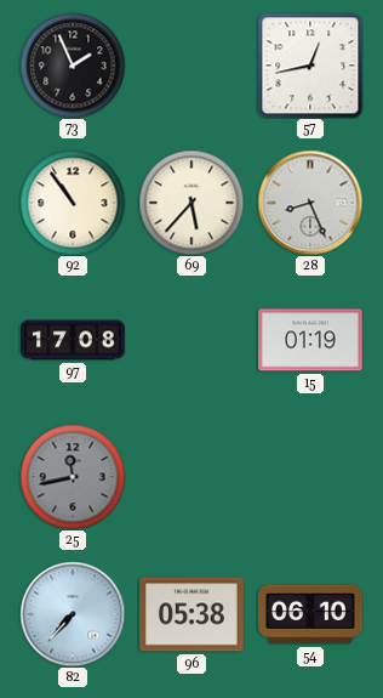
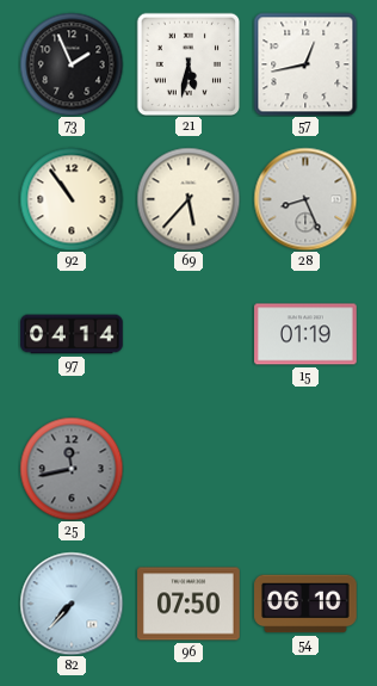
21: none -> 5:32 (187, 64)
97: 17:08 -> 04:14 (72, 334)
96: 05:38 -> 07:50 (188, 604)
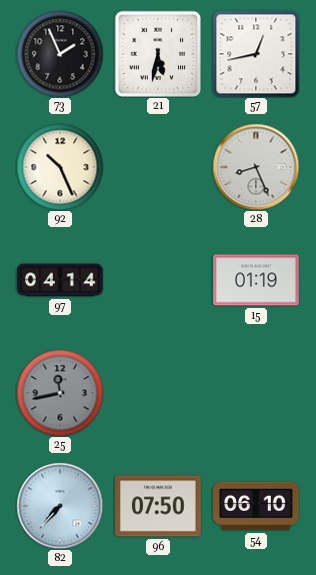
92: 10:54 -> 10:26 (60, 167)
69: 5:37 -> none (188, 199)
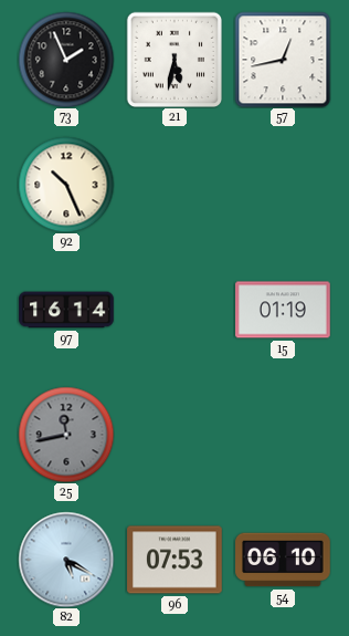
28: 8:26 -> none (256, 167)
97: 04:14 -> 16:14 (66, 310)
82: 7:37 -> 5:20 (66, 560)
96: 07:50 -> 07:53 (174, 560)
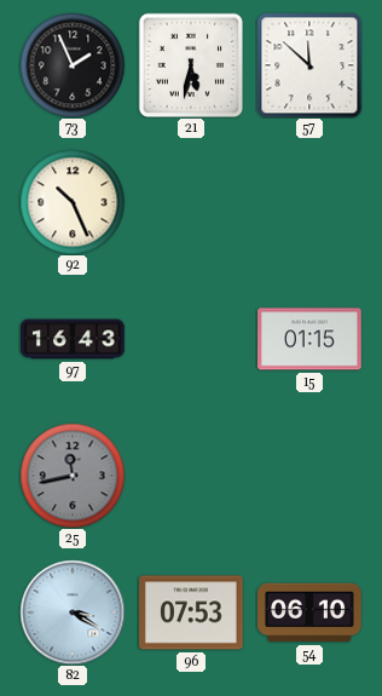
57: 12:43 -> 11:52 (309, 65)
97: 16:14 -> 16:43 (73, 339)
15: 01:19 -> 01:15 (309, 339)
82: 5:20 -> 3:20 (73, 612)
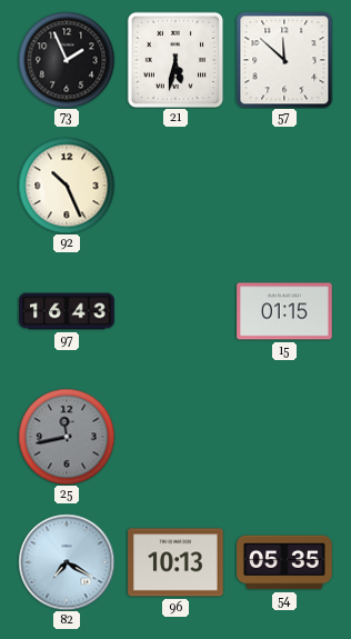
82: 3:20 -> 7:20 (67, 562)
96: 07:53 -> 10:13 (175, 562)
54: 06:10 -> 05:35 (284, 562)
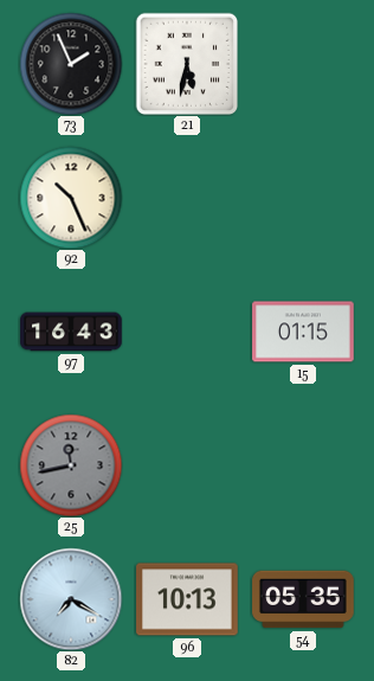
57: 11:52 -> none (284, 60)
